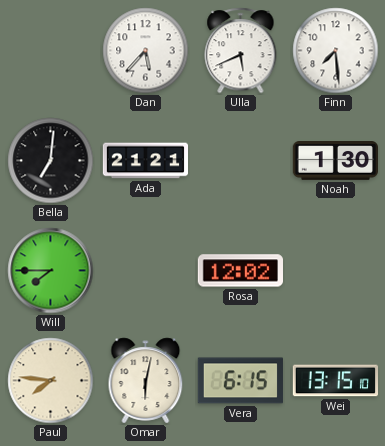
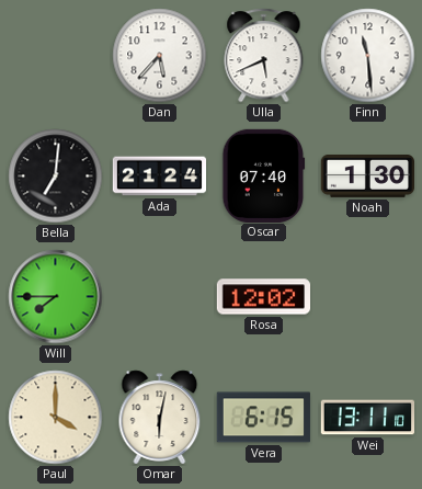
Finn: 7:29 -> 11:29 (368, 56)
Ada: 21:21 -> 21:24 (160, 177)
Oscar: none -> 07:40 (264, 175)
Paul: 7:46 -> 4:00 (56, 418)
Wei: 13:15 -> 13:11 (367, 418)
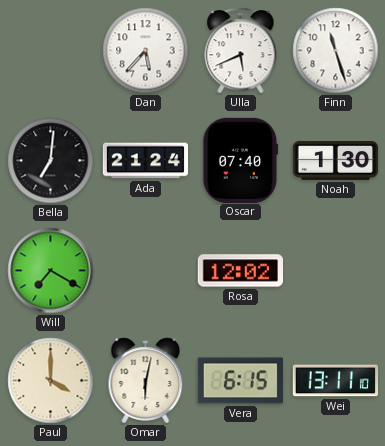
Finn: 11:29 -> 11:27 (336, 51)
Will: 7:45 -> 7:20 (51, 271)
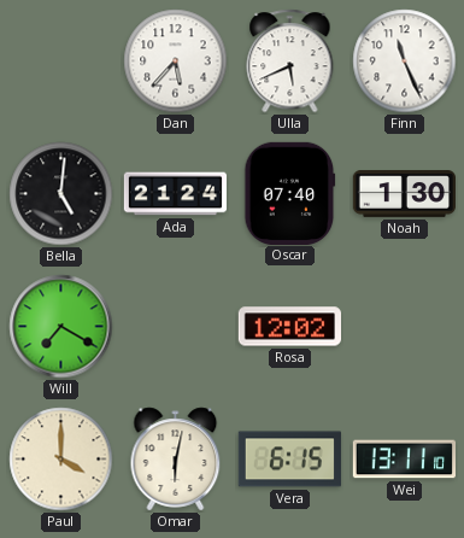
Finn: 11:27 -> 11:26 (405, 62)
Bella: 7:01 -> 5:01 (61, 194)
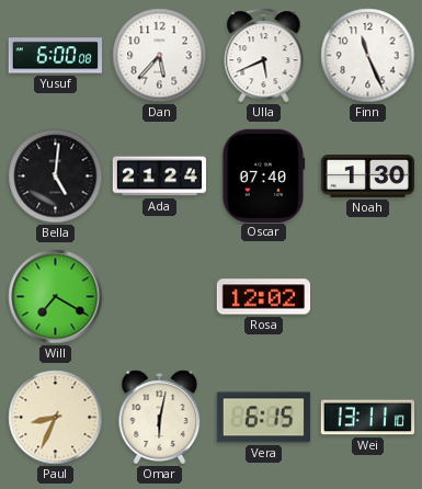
Yusuf: none -> 6:00 (55, 56)
Paul: 4:00 -> 8:34 (56, 418)
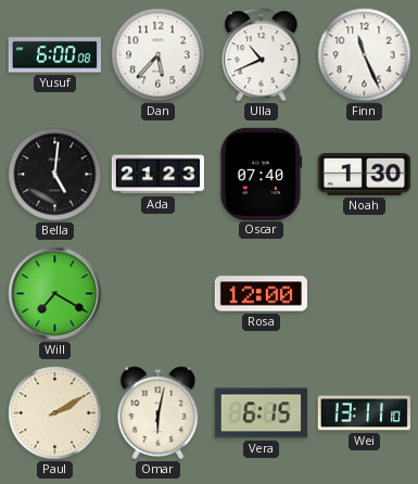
Ulla: 5:41 -> 10:41 (262, 55)
Ada: 21:24 -> 21:23 (159, 175)
Rosa: 12:02 -> 12:00 (261, 294)
Paul: 8:34 -> 2:10 (55, 413)
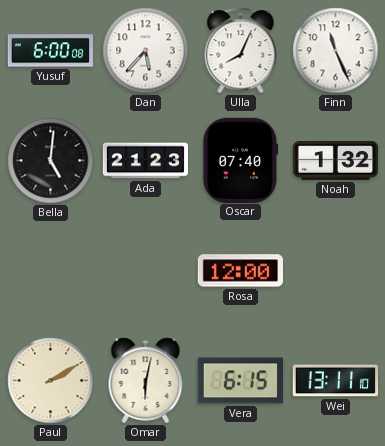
Ulla: 10:41 -> 8:04 (241, 51)
Noah: 1:30 -> 1:32 (335, 161)
Will: 7:20 -> none (55, 294)
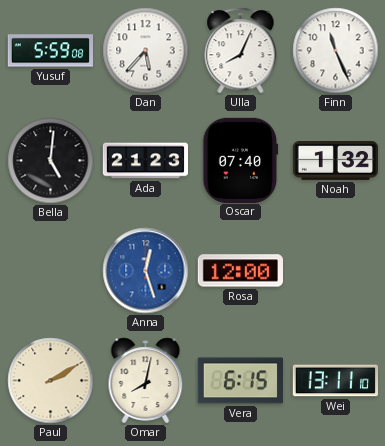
Yusuf: 6:00 -> 5:59 (50, 51)
Anna: none -> 12:27 (146, 271)
Omar: 6:02 -> 8:02 (146, 381)
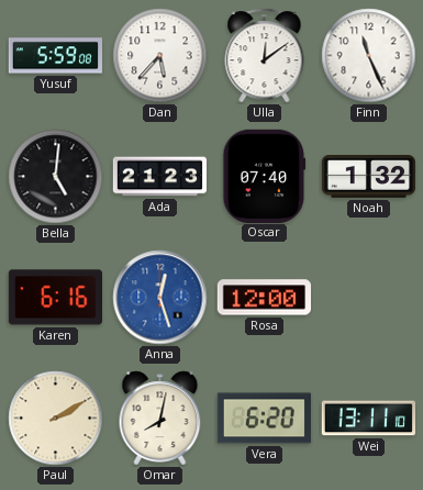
Ulla: 8:04 -> 12:09 (265, 56)
Karen: none -> 6:16 (55, 298)
Vera: 6:15 -> 6:20 (264, 419)
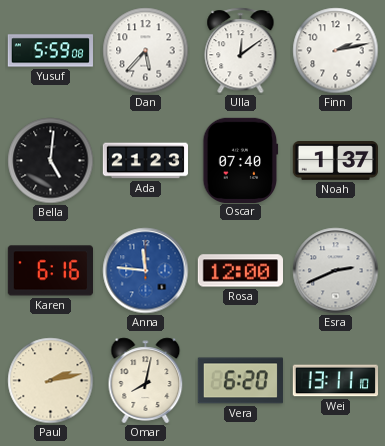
Finn: 11:26 -> 2:13 (336, 51)
Noah: 1:32 -> 1:37 (335, 161)
Anna: 12:27 -> 11:46 (146, 271)
Esra: none -> 2:41 (336, 271)
Paul: 2:10 -> 2:13 (51, 381)
